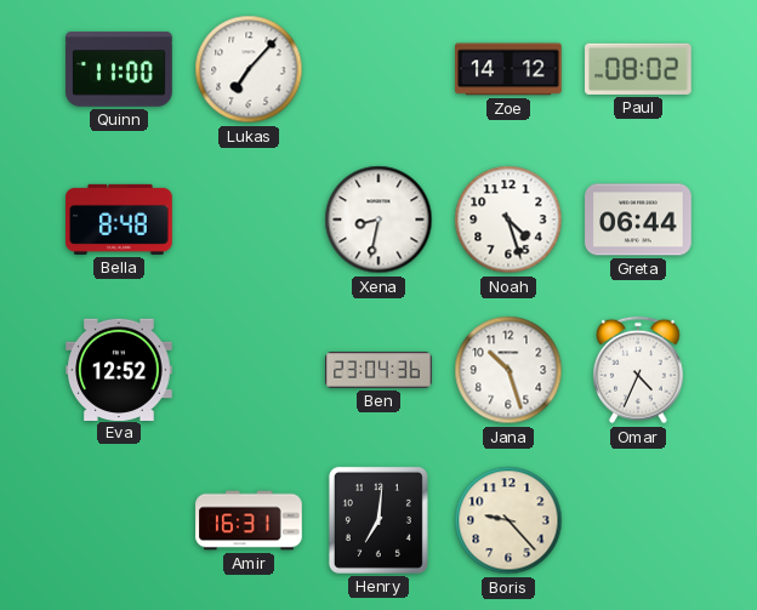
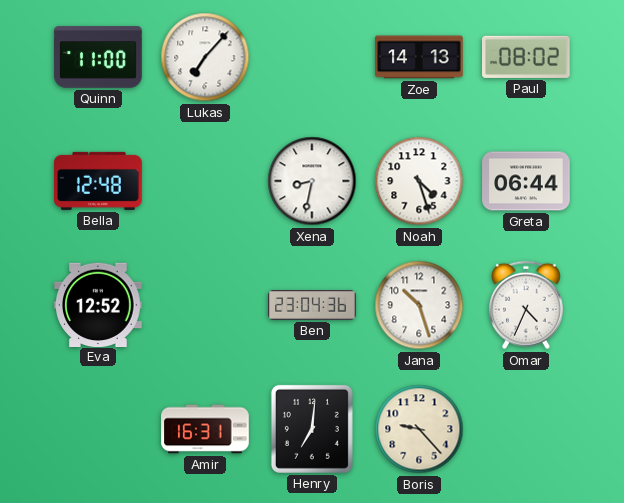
Zoe: 14:12 -> 14:13 (419, 57)
Bella: 8:48 -> 12:48 (98, 181)
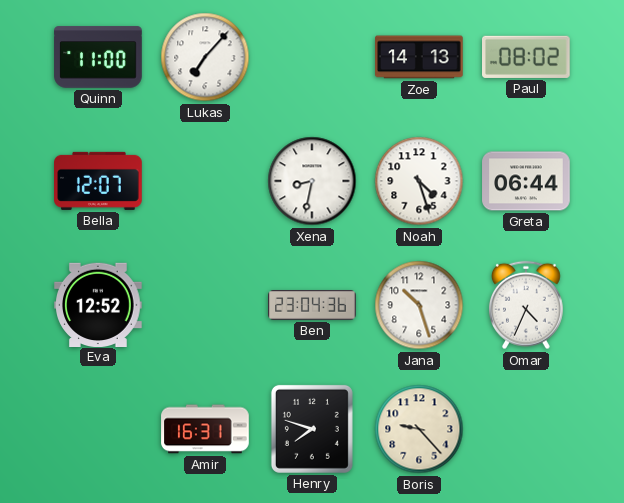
Bella: 12:48 -> 12:07 (98, 181)
Henry: 7:01 -> 7:48 (312, 429)
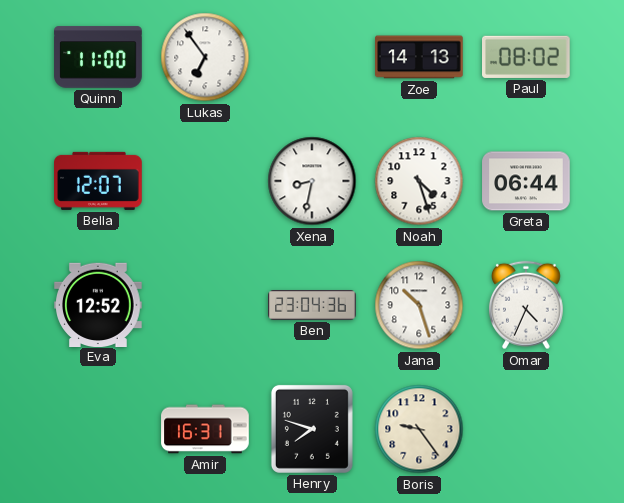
Lukas: 7:07 -> 6:54 (205, 57)
Boris: 9:23 -> 9:24 (419, 429)
